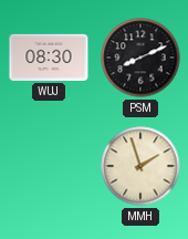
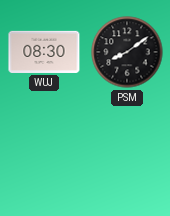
PSM: 8:11 -> 8:09 (127, 52)
MMH: 1:57 -> none (140, 166)
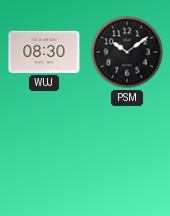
PSM: 8:09 -> 10:09 (127, 52)
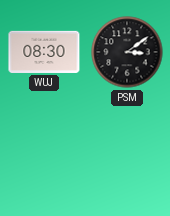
PSM: 10:09 -> 3:09 (127, 52)
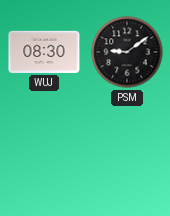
PSM: 3:09 -> 9:09 (127, 52)
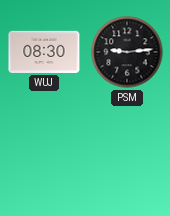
PSM: 9:09 -> 9:14 (127, 52)
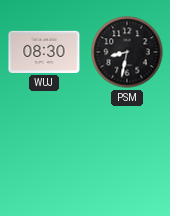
PSM: 9:14 -> 8:32 (127, 52)
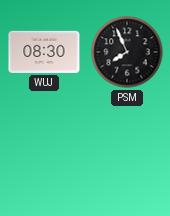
PSM: 8:32 -> 7:56 (127, 52)
